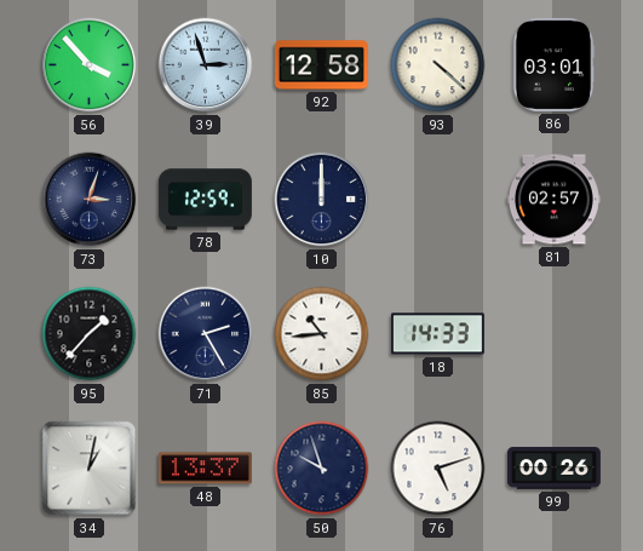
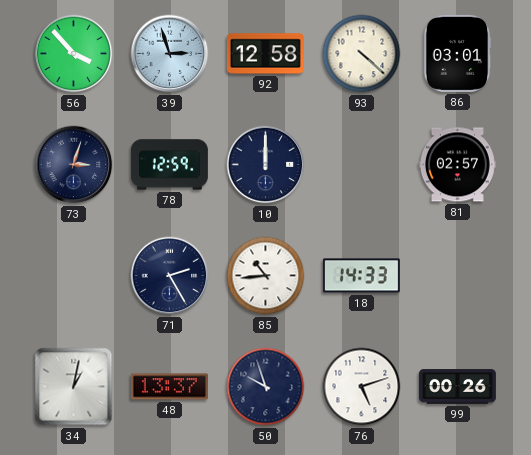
95: 1:37 -> none (90, 334)
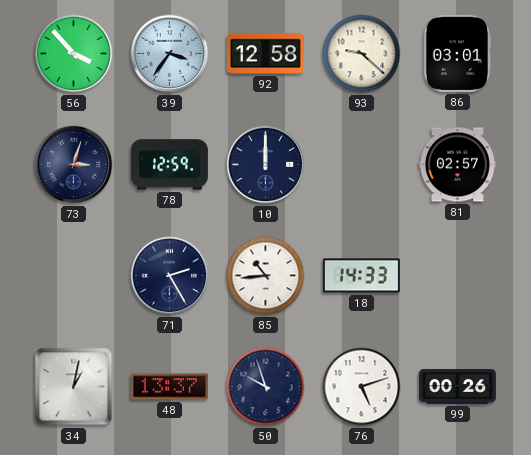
39: 2:57 -> 3:36 (170, 54)
93: 4:22 -> 9:22 (362, 54)
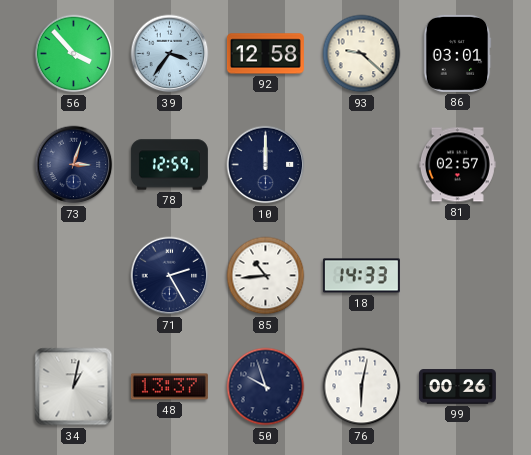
76: 5:12 -> 6:02 (362, 387)
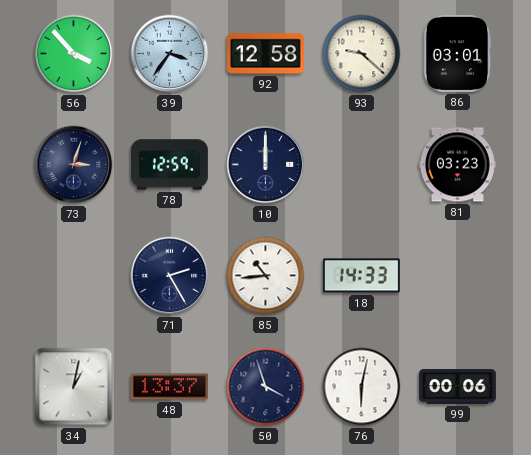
81: 02:57 -> 03:23 (457, 165)
50: 9:57 -> 3:57 (266, 387)
99: 00:26 -> 00:06 (457, 387)
